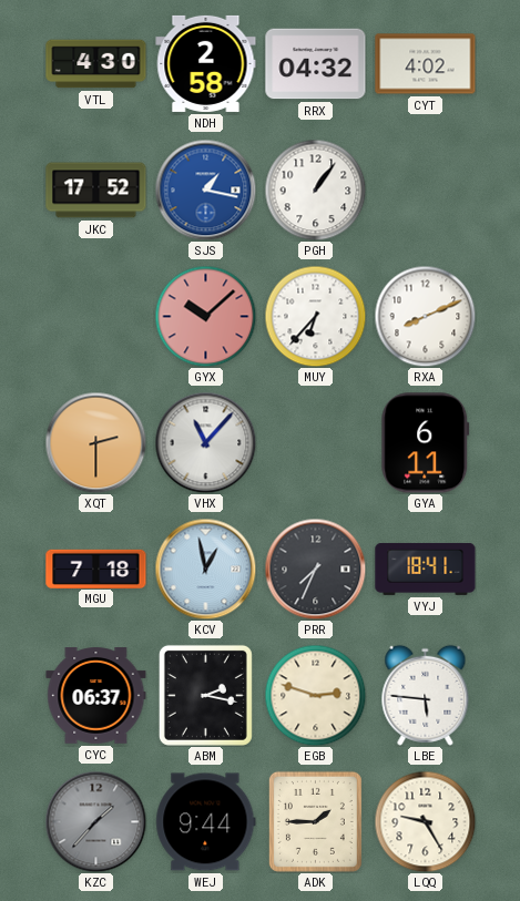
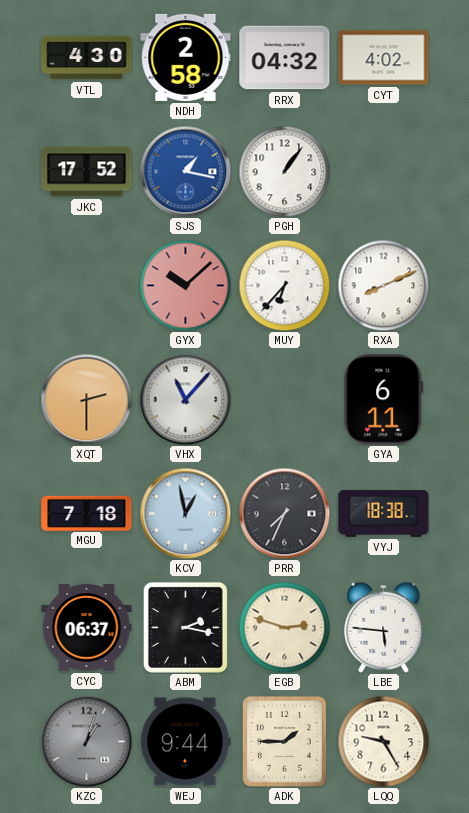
VYJ: 18:41 -> 18:38 (384, 513)
KZC: 1:37 -> 1:03 (86, 741)
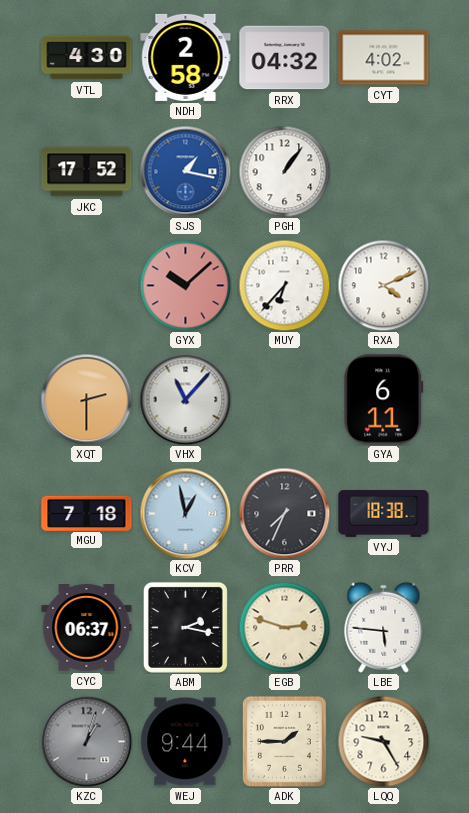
RXA: 8:11 -> 4:11 (383, 285)
